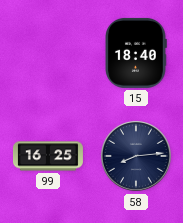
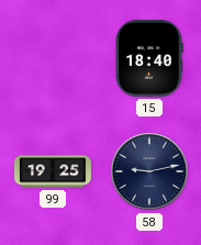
99: 16:25 -> 19:25 (53, 171)
58: 8:14 -> 9:13 (149, 171)
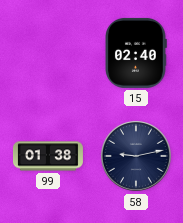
15: 18:40 -> 02:40 (136, 53)
99: 19:25 -> 01:38 (48, 156)
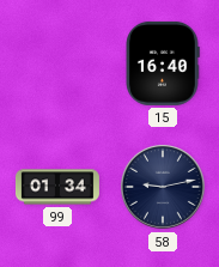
15: 02:40 -> 16:40 (163, 63)
99: 01:38 -> 01:34 (57, 187)
